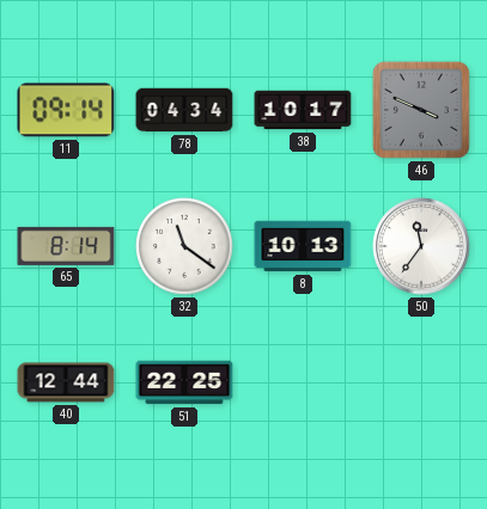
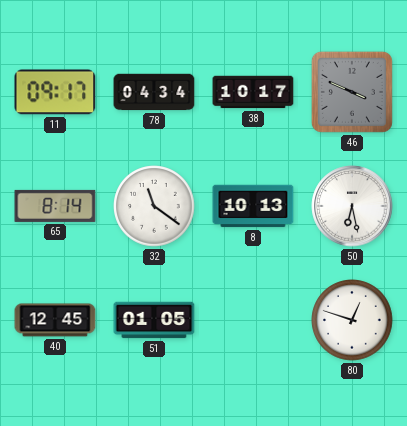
11: 09:14 -> 09:17 (55, 92)
50: 11:36 -> 6:28 (352, 206)
40: 12:44 -> 12:45 (55, 320)
51: 22:25 -> 01:05 (154, 320)
80: none -> 12:48 (352, 320)
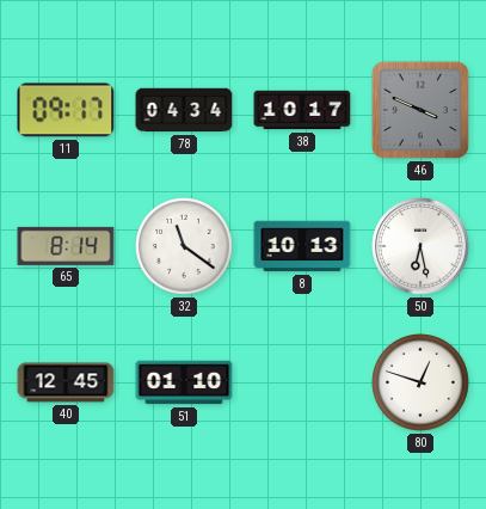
51: 01:05 -> 01:10 (184, 382)
